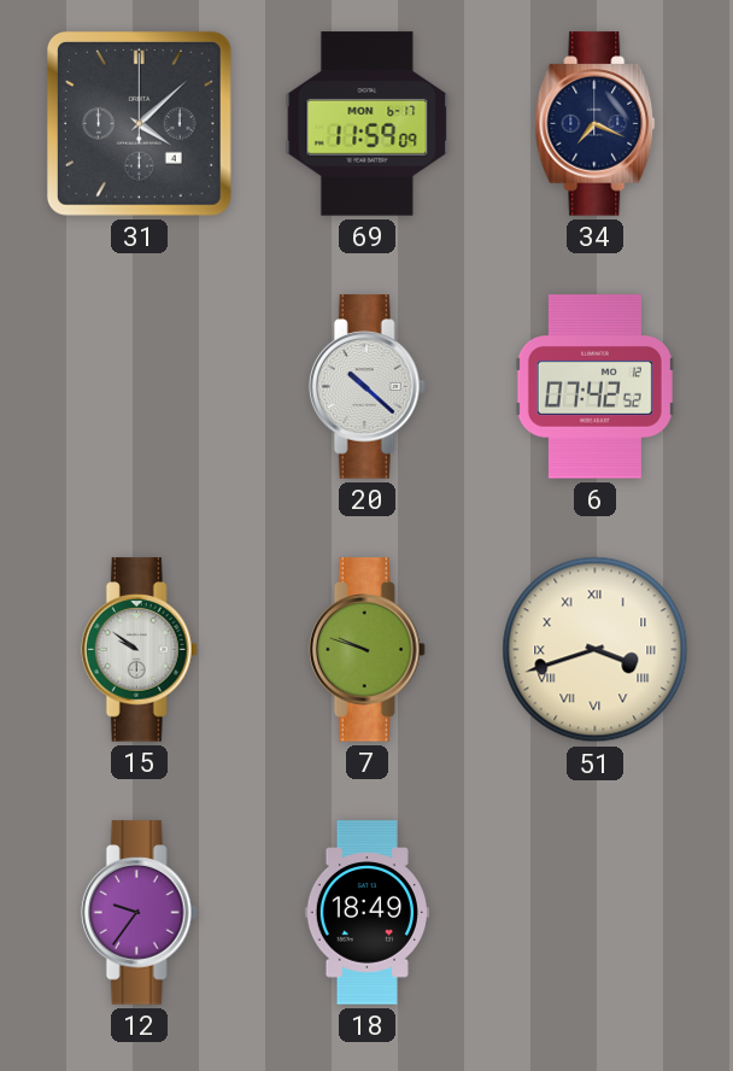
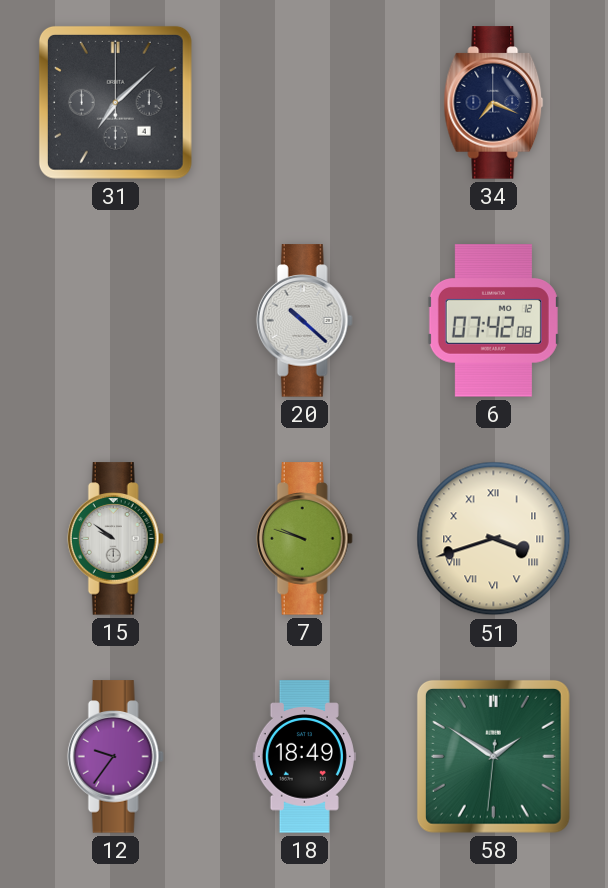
31: 4:08 -> 7:08 (115, 102)
69: 11:59 -> none (368, 124)
6: 07:42:52 -> 07:42:08 (493, 321)
58: none -> 1:50 (493, 756)
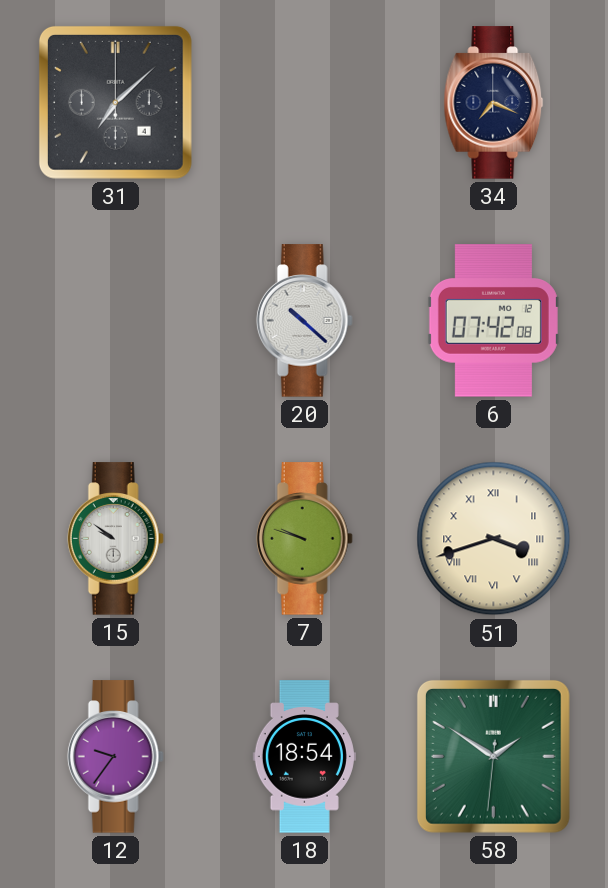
18: 18:49 -> 18:54 (304, 757)
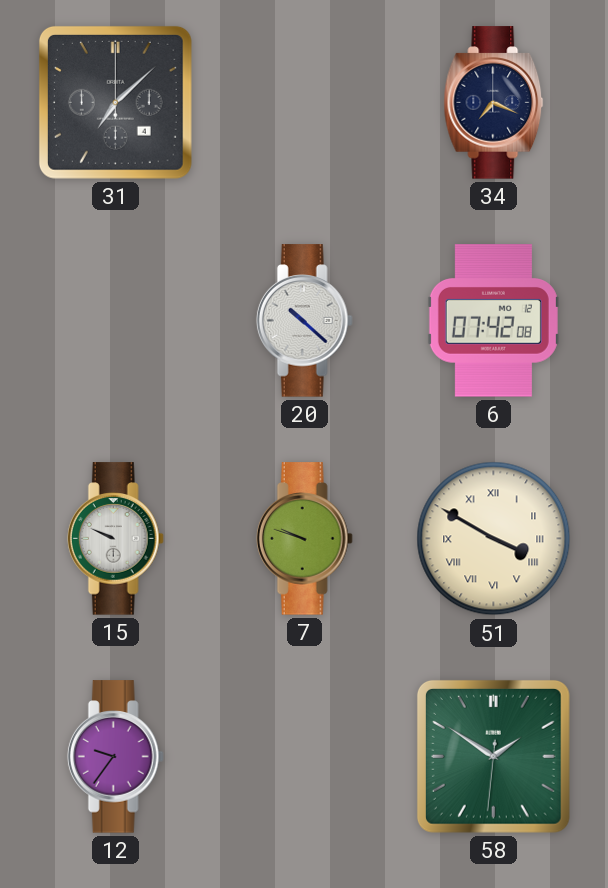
15: 9:51 -> 9:49 (115, 539)
51: 3:42 -> 3:50 (494, 539)
18: 18:54 -> none (304, 757)
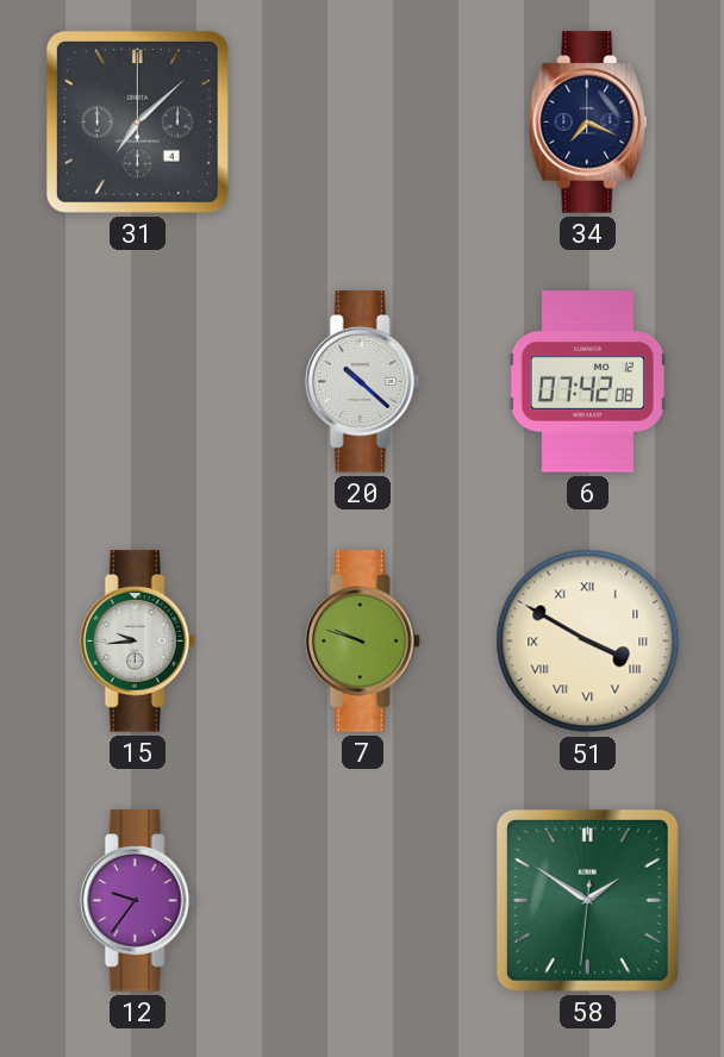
15: 9:49 -> 9:44 (137, 642)
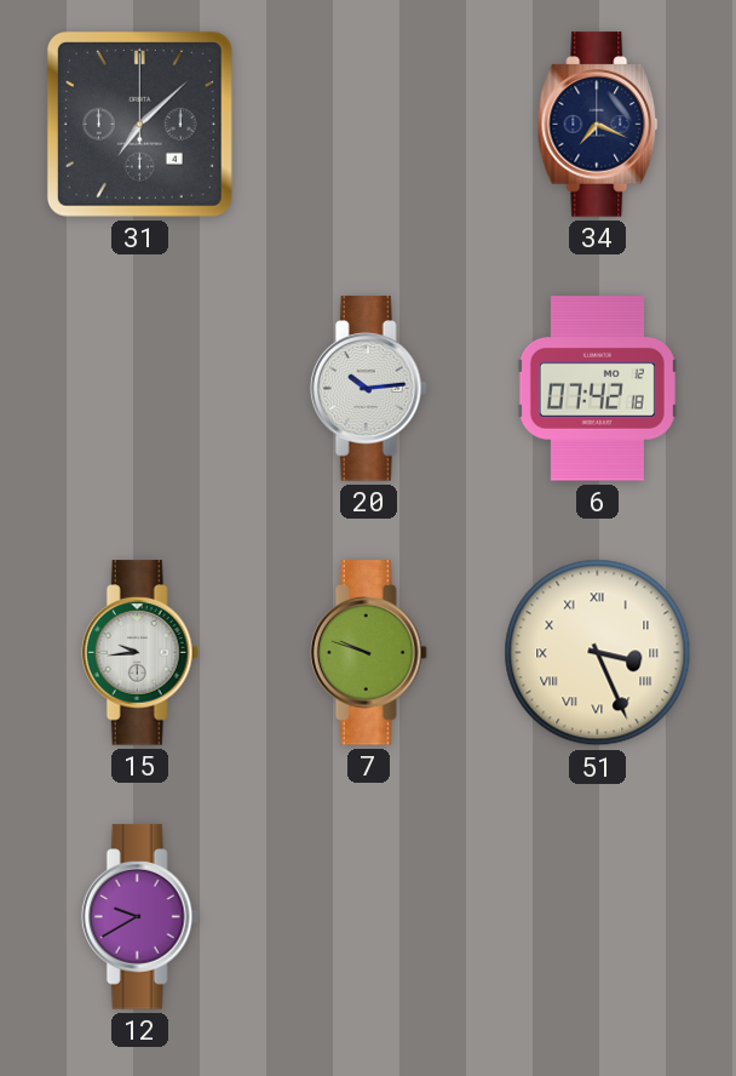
20: 10:22 -> 10:14 (368, 389)
6: 07:42:08 -> 07:42:18 (597, 389)
51: 3:50 -> 3:26 (598, 653)
12: 9:36 -> 9:40 (139, 917)
58: 1:50 -> none (587, 900)
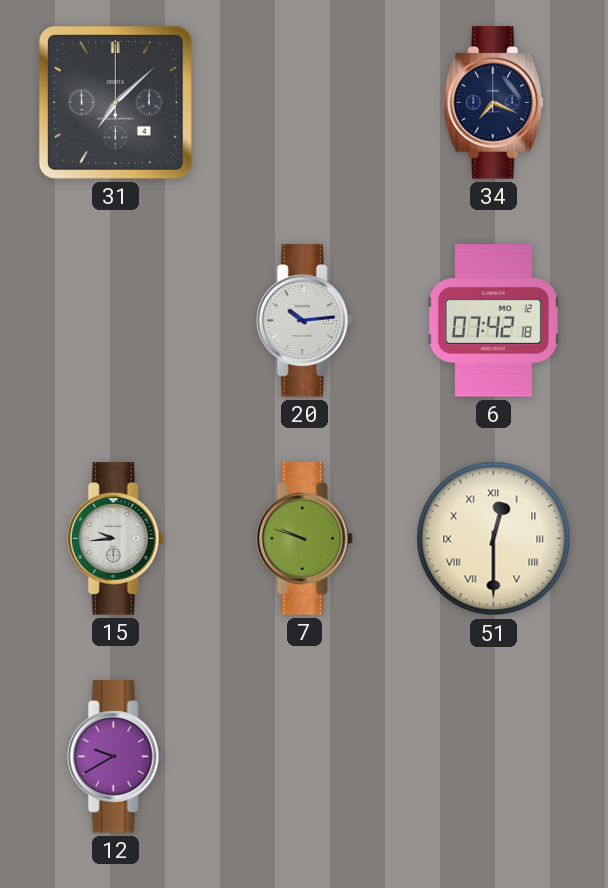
51: 3:26 -> 12:30 (494, 539)
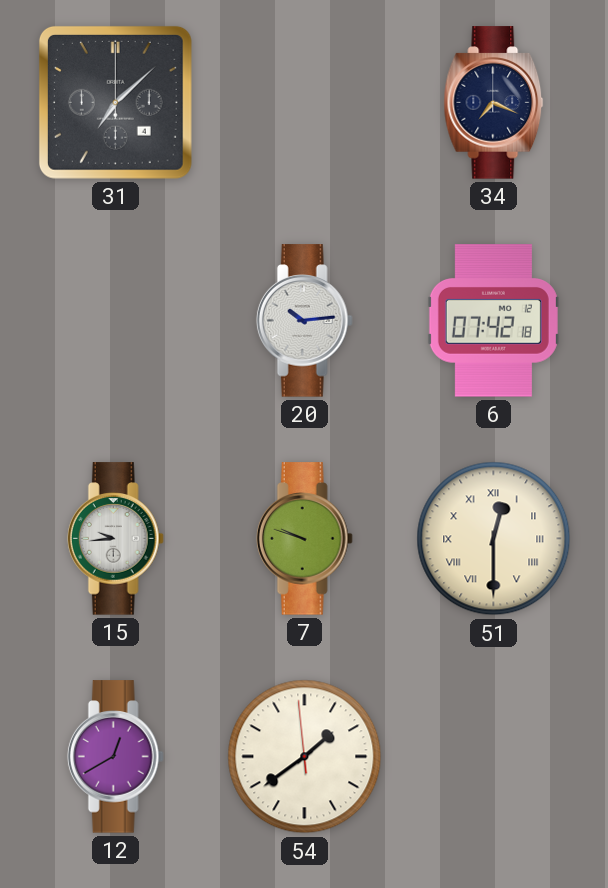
12: 9:40 -> 12:40 (115, 757)
54: none -> 1:38 (305, 757)
